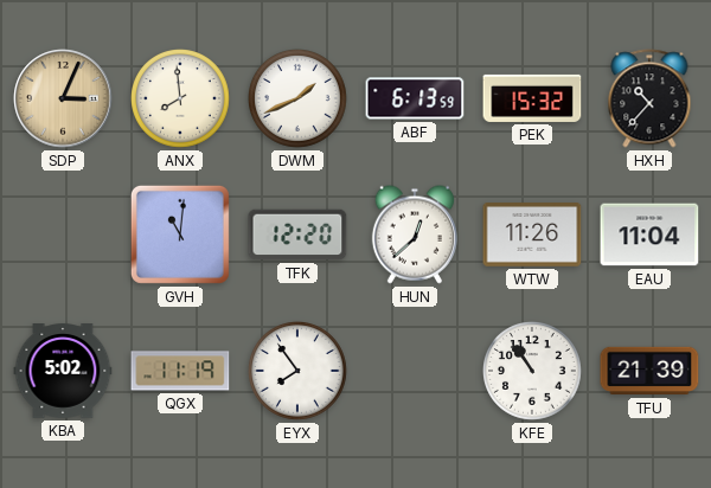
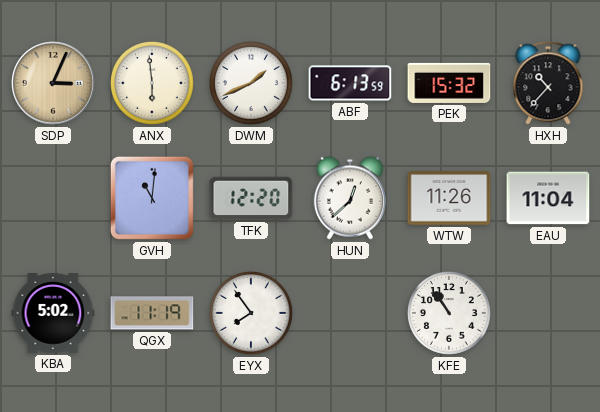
ANX: 7:59 -> 5:59 (153, 84)
TFU: 21:39 -> none (649, 371)
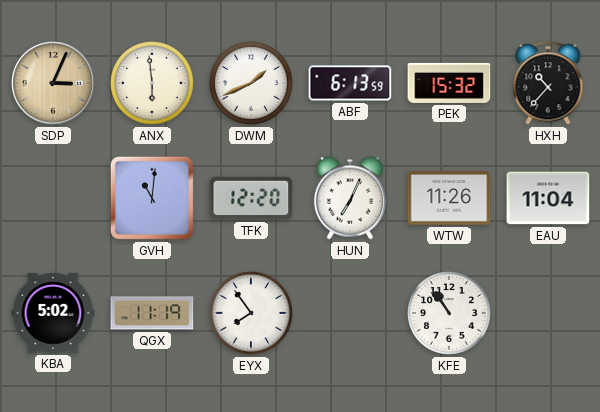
HUN: 12:38 -> 7:04 (350, 198)
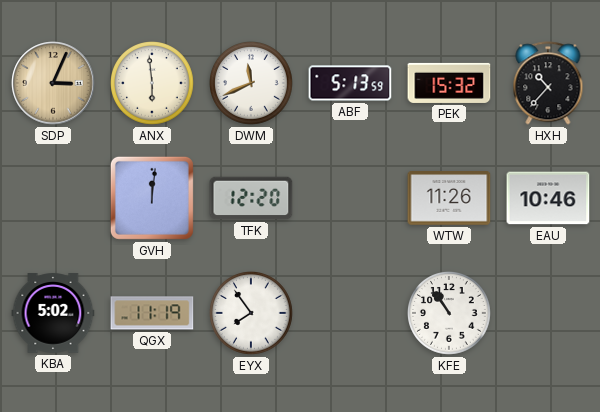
DWM: 1:41 -> 11:41 (252, 84)
ABF: 6:13 -> 5:13 (350, 83)
GVH: 11:01 -> 12:01 (152, 198)
HUN: 7:04 -> none (350, 198)
EAU: 11:04 -> 10:46 (548, 198)
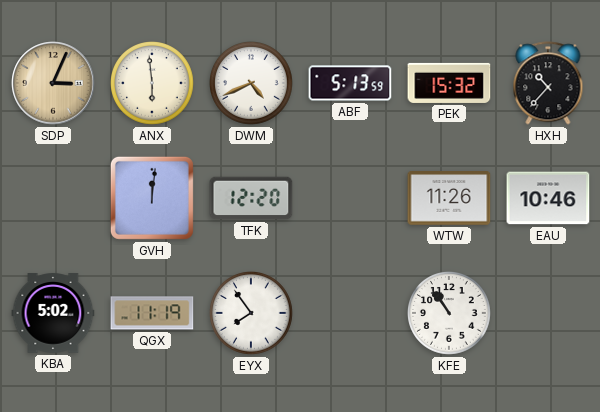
DWM: 11:41 -> 4:41 (252, 84)
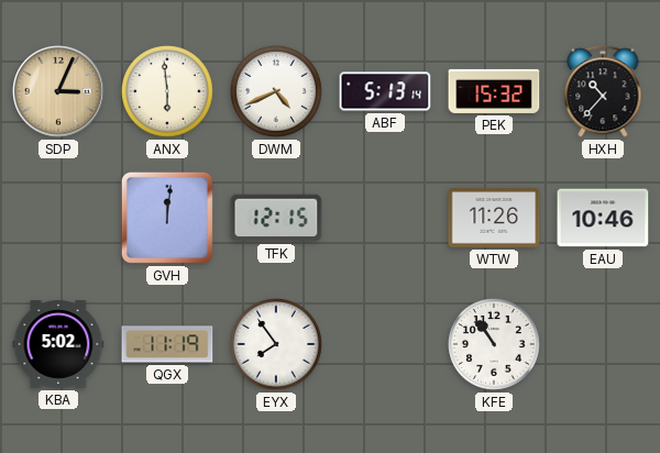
ABF: 5:13:59 -> 5:13:14 (385, 91)
TFK: 12:20 -> 12:15 (276, 218)
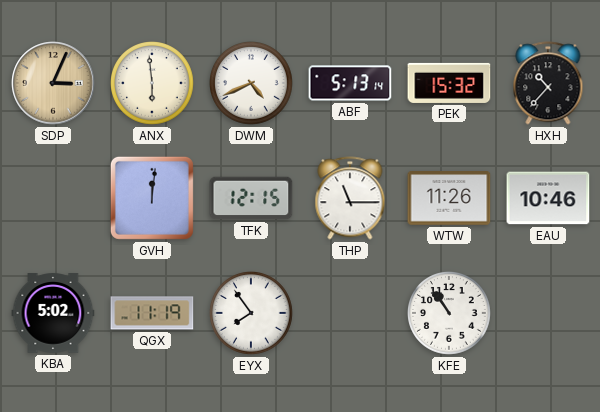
THP: none -> 11:15 (350, 198)
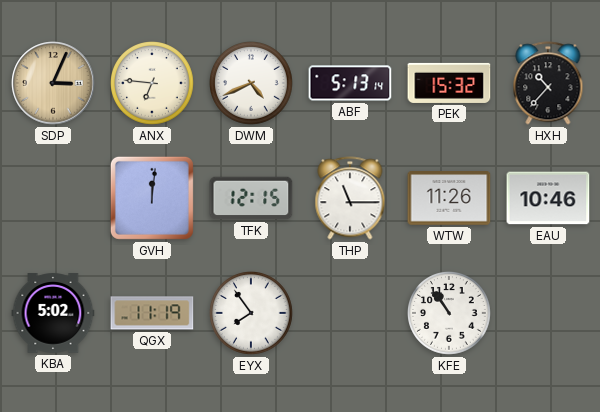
ANX: 5:59 -> 6:46 (153, 84)
